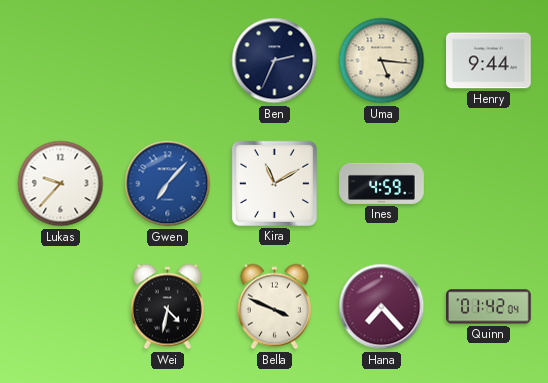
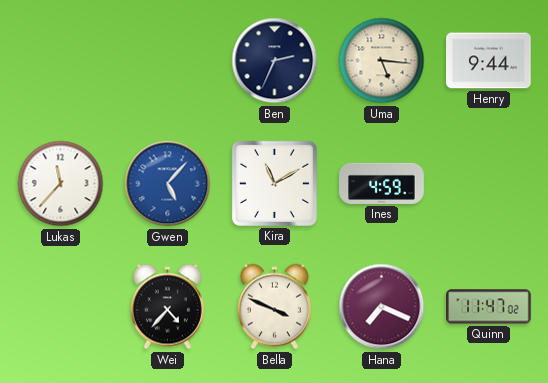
Lukas: 9:37 -> 11:37 (61, 184)
Gwen: 7:07 -> 5:07 (168, 184)
Wei: 4:32 -> 4:37 (167, 307)
Hana: 7:23 -> 7:19 (382, 307)
Quinn: 01:42 -> 11:47 (489, 307)
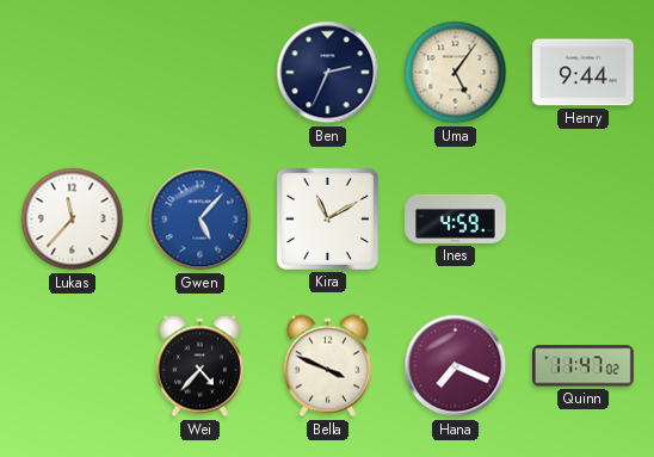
Uma: 5:16 -> 5:06 (456, 73)
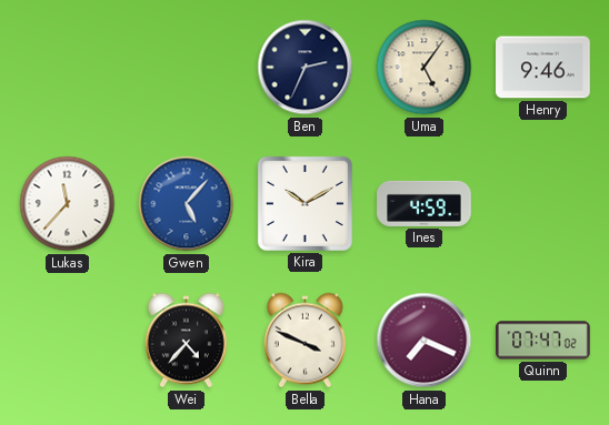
Henry: 9:44 -> 9:46 (543, 68)
Kira: 11:10 -> 10:10 (304, 203)
Quinn: 11:47 -> 07:47 (543, 341)
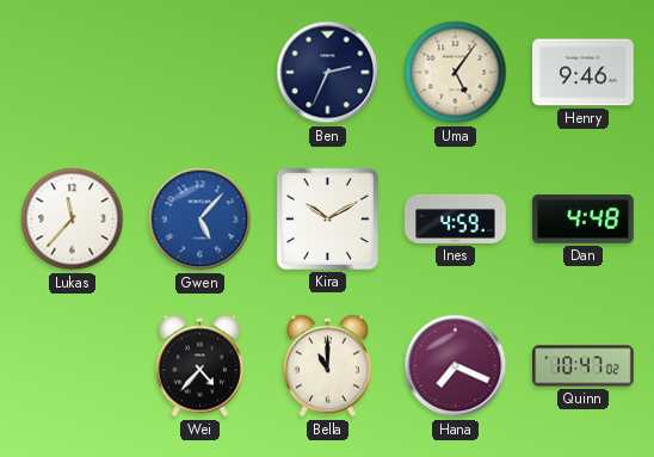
Dan: none -> 4:48 (584, 220)
Bella: 3:49 -> 11:00 (327, 366)
Quinn: 07:47 -> 10:47 (584, 366)
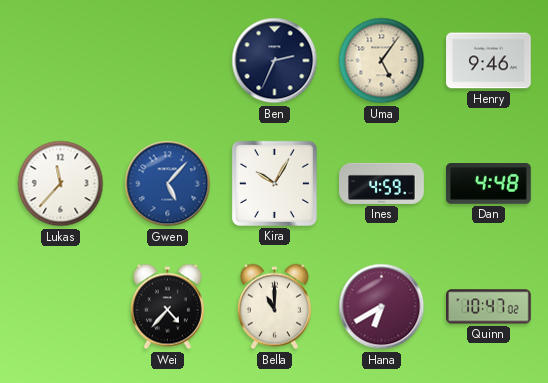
Kira: 10:10 -> 10:05 (274, 183)
Hana: 7:19 -> 6:40 (382, 307)
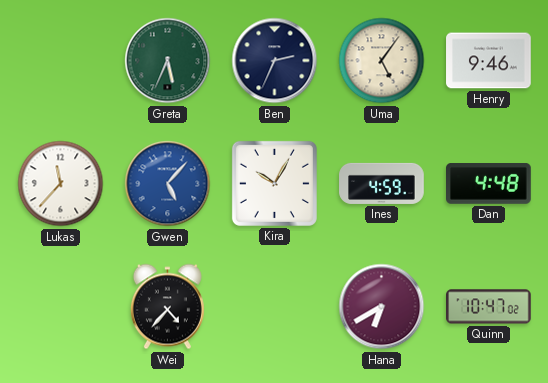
Greta: none -> 5:34 (168, 61)
Bella: 11:00 -> none (274, 307)
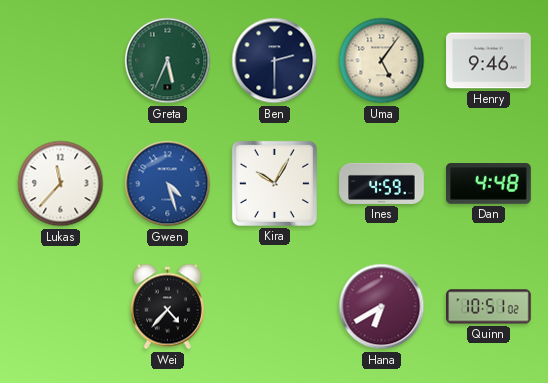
Ben: 2:34 -> 2:30 (275, 61)
Gwen: 5:07 -> 4:27 (168, 184)
Quinn: 10:47 -> 10:51 (489, 307)
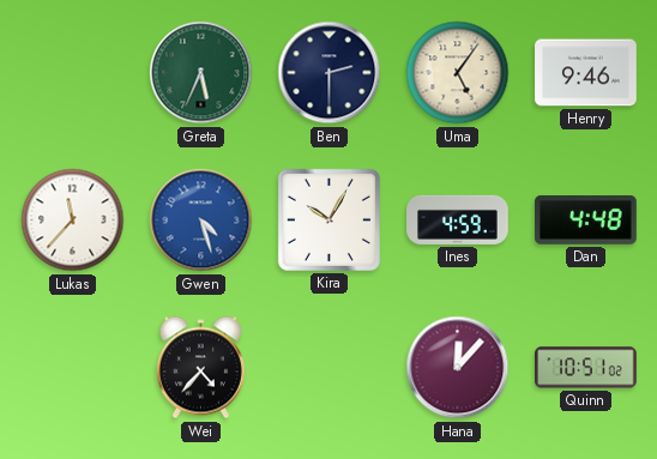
Hana: 6:40 -> 12:07 (458, 368)
